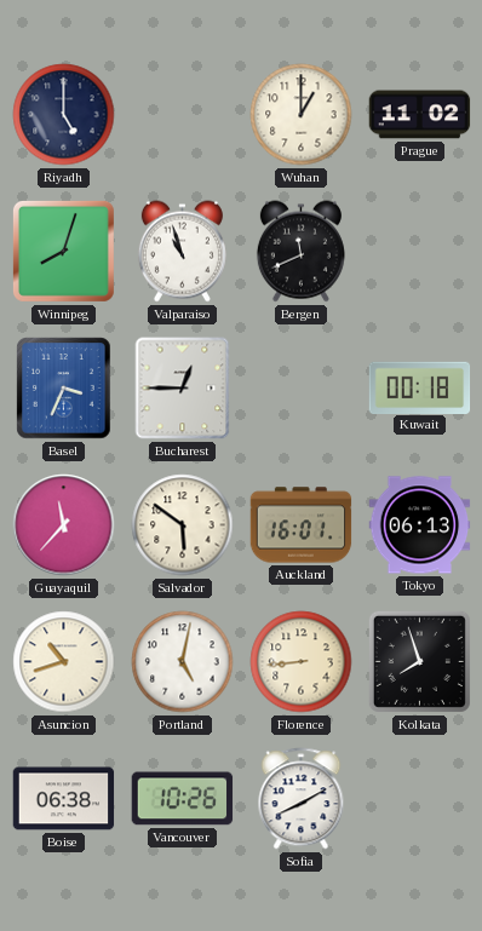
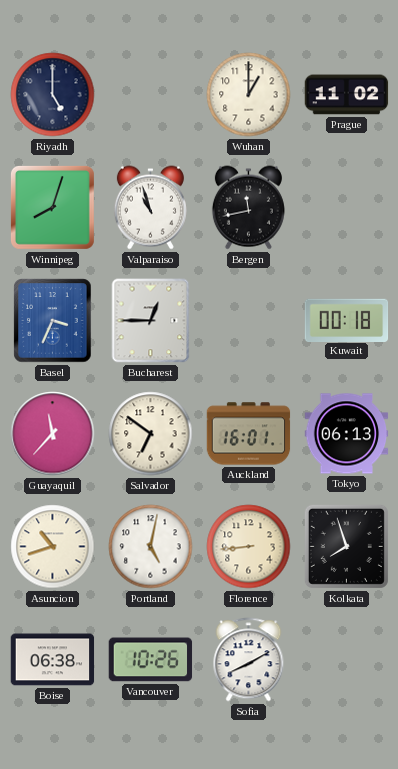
Bergen: 11:41 -> 11:43 (248, 208)
Salvador: 5:51 -> 6:51 (151, 434)
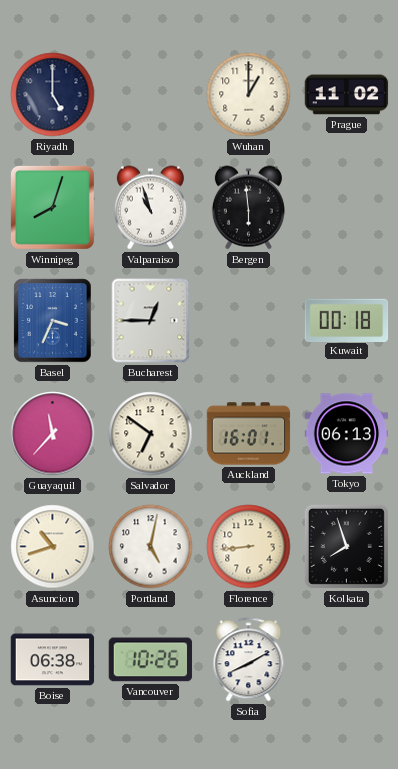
Bergen: 11:43 -> 5:59 (248, 208)
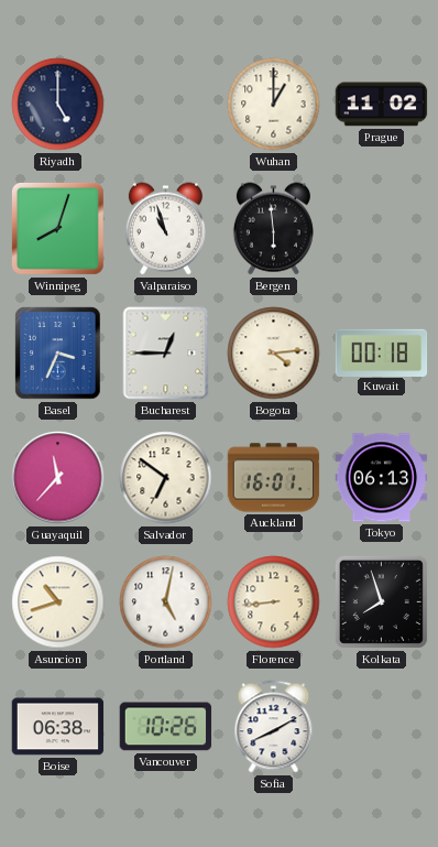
Bogota: none -> 4:14 (274, 354)
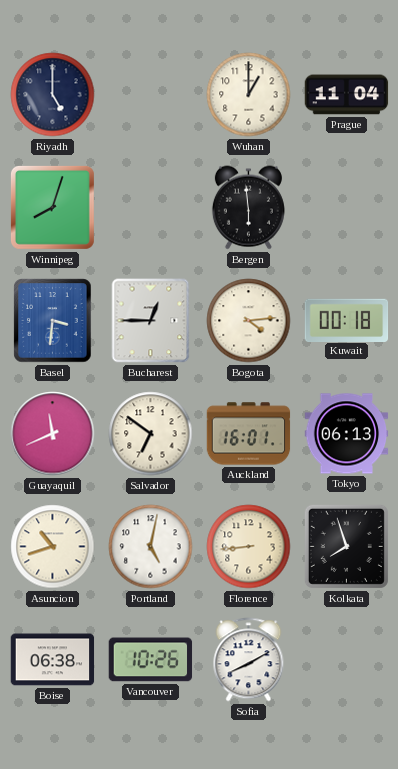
Prague: 11:02 -> 11:04 (347, 95)
Valparaiso: 10:57 -> none (165, 229)
Basel: 3:34 -> 3:31 (53, 321)
Guayaquil: 11:37 -> 11:41 (53, 434)
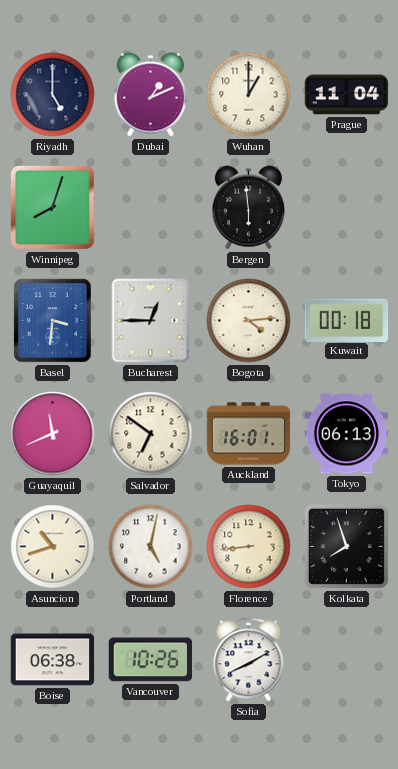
Dubai: none -> 1:11 (150, 95)
